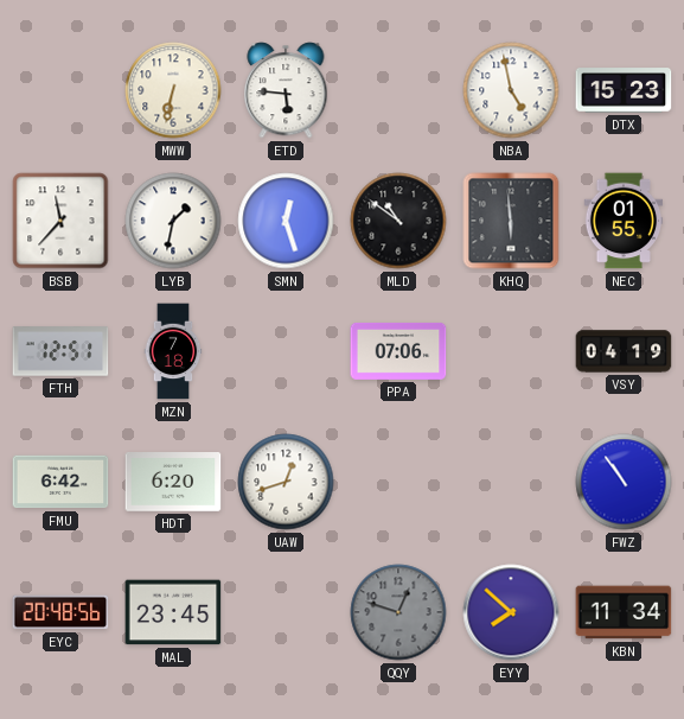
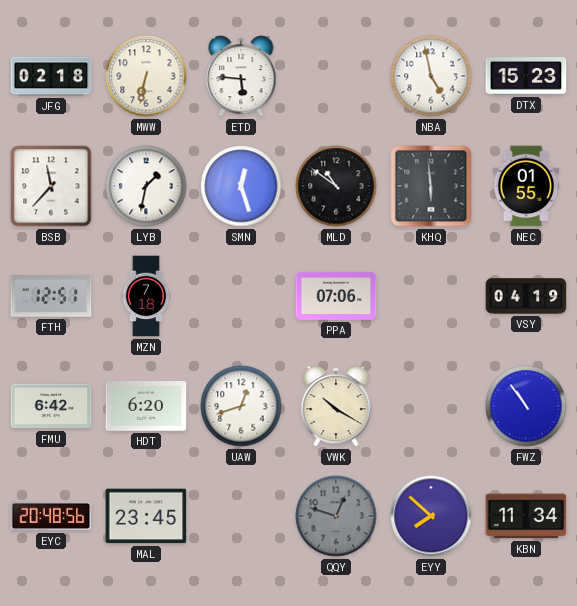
JFG: none -> 02:18 (51, 76)
VWK: none -> 10:20 (336, 406)
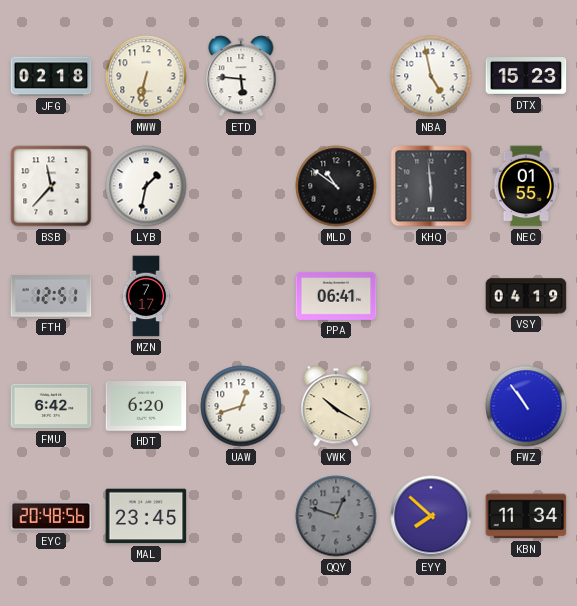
SMN: 12:27 -> none (241, 186)
MZN: 7:18 -> 7:17 (146, 296)
PPA: 07:06 -> 06:41 (336, 296)
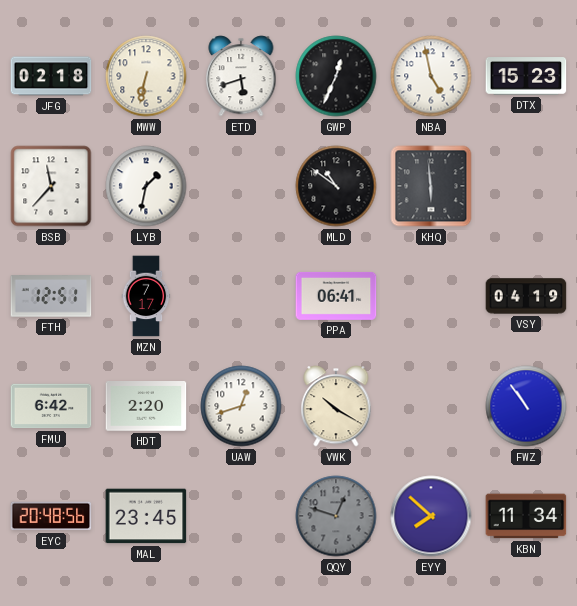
ETD: 5:46 -> 5:42 (241, 76)
GWP: none -> 12:34 (336, 76)
NEC: 01:55 -> none (526, 186)
HDT: 6:20 -> 2:20 (146, 407)
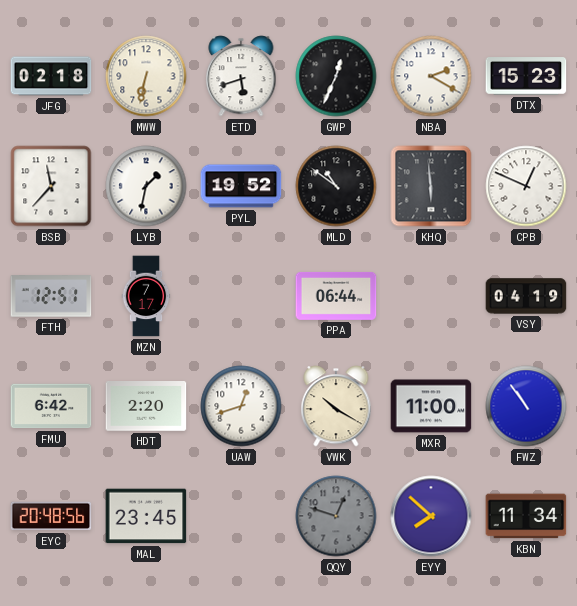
NBA: 4:58 -> 2:20 (431, 76)
PYL: none -> 19:52 (241, 186)
CPB: none -> 12:49 (526, 186)
PPA: 06:41 -> 06:44 (336, 296)
MXR: none -> 11:00 (431, 406)
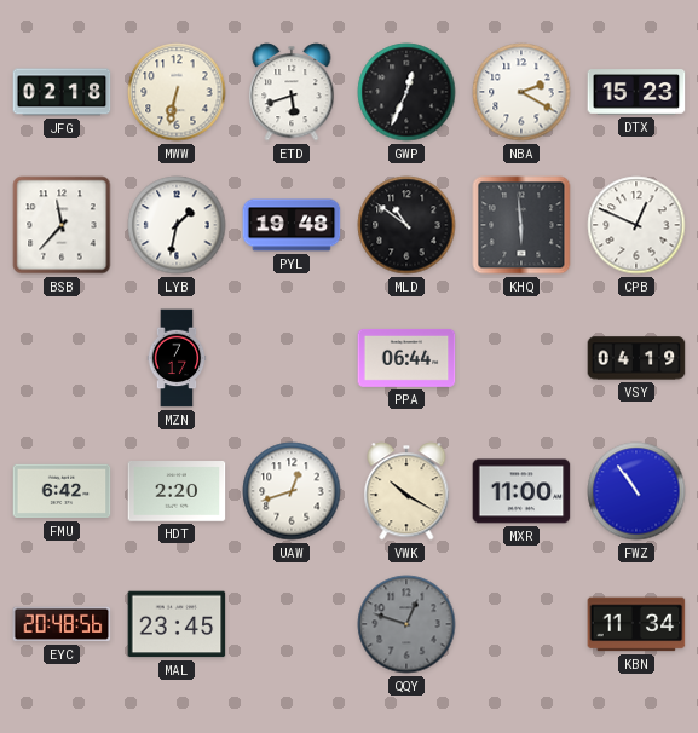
PYL: 19:52 -> 19:48 (292, 225)
FTH: 12:51 -> none (51, 296)
EYY: 7:52 -> none (431, 516)
